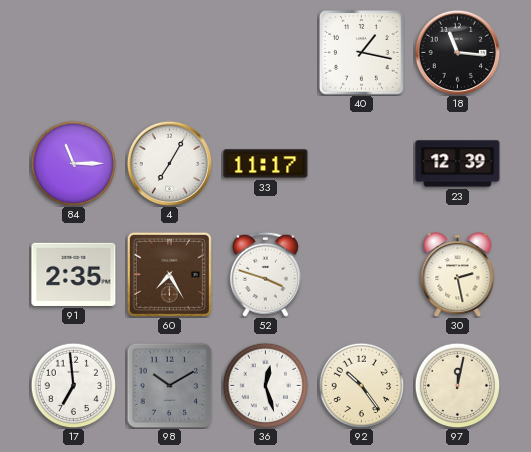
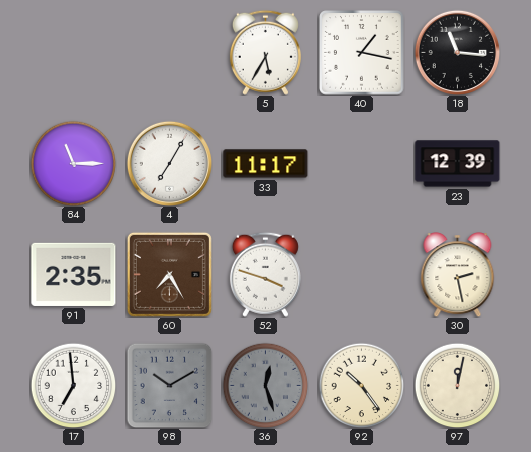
5: none -> 5:35 (265, 52)
36 dial: white -> grey (265, 385)
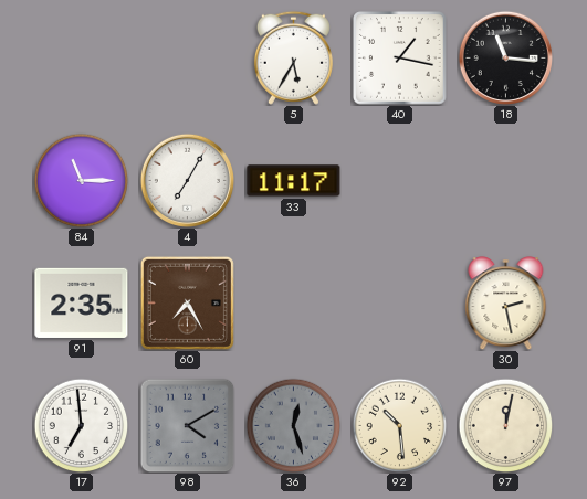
23: 12:39 -> none (458, 164)
52: 3:48 -> none (265, 274)
98: 10:10 -> 4:10 (187, 425)
92: 10:24 -> 10:29 (399, 425)
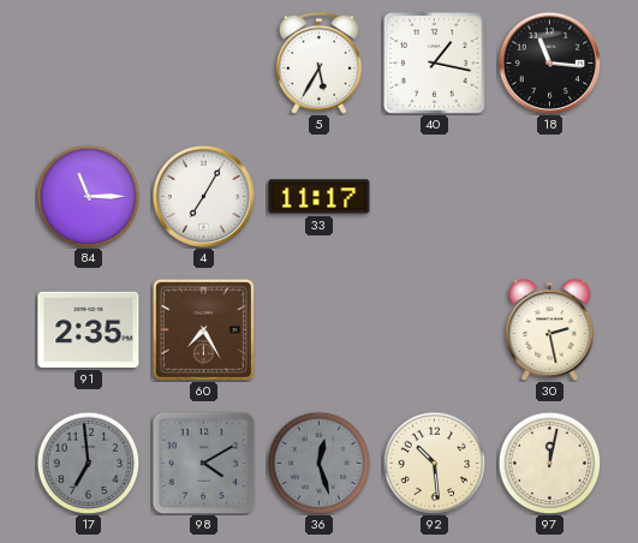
17 dial: white -> grey (88, 463)
